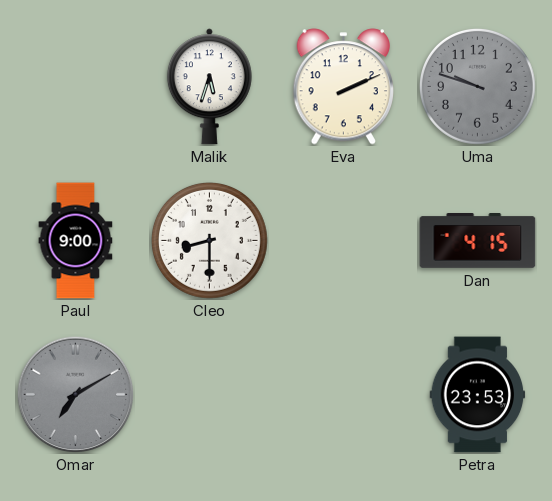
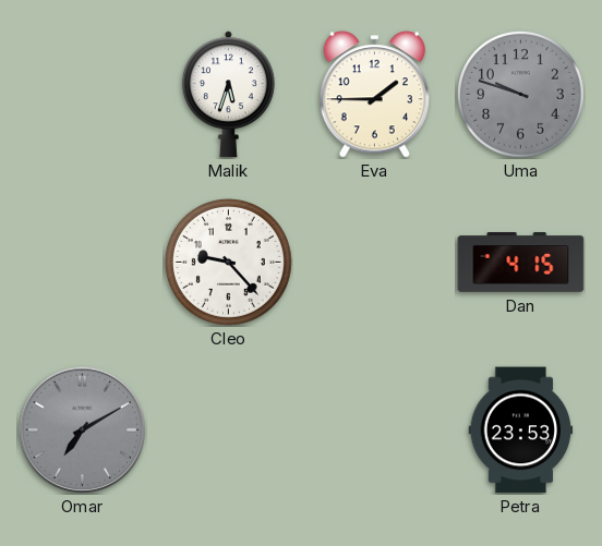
Eva: 2:11 -> 1:45 (374, 95)
Paul: 9:00 -> none (76, 241)
Cleo: 8:30 -> 9:23 (228, 262)
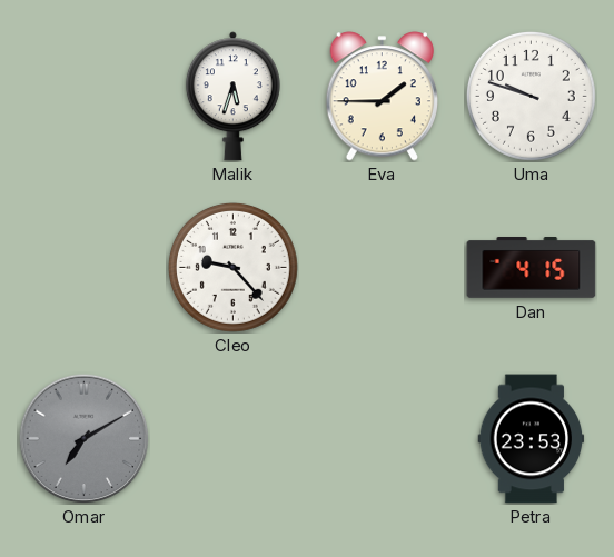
Uma dial: grey -> white (531, 96)
